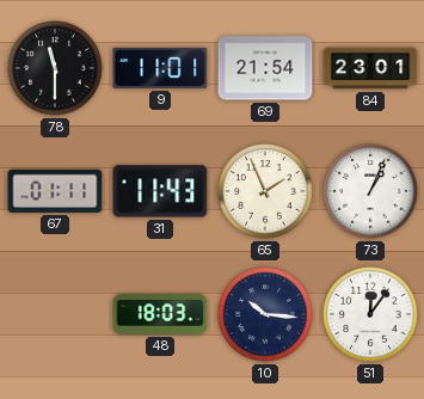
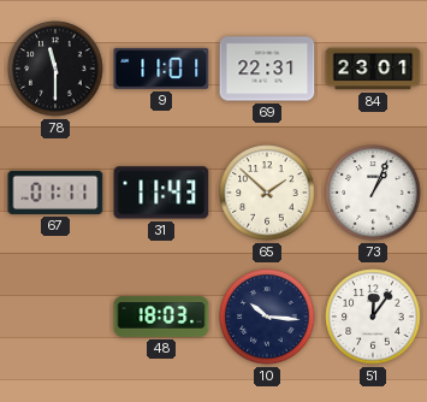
69: 21:54 -> 22:31 (267, 69)
65: 1:56 -> 1:52 (267, 193)
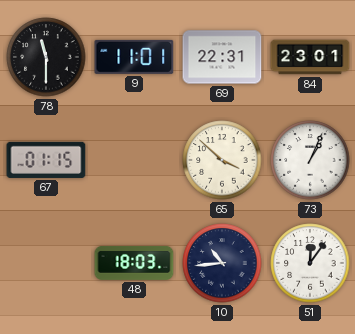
67: 01:11 -> 01:15 (46, 160)
31: 11:43 -> none (161, 193)
65: 1:52 -> 3:52 (222, 160)
10: 10:16 -> 10:44 (222, 263)
